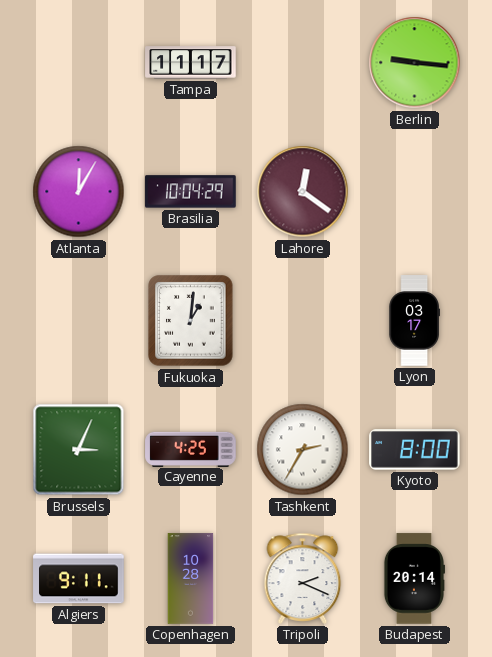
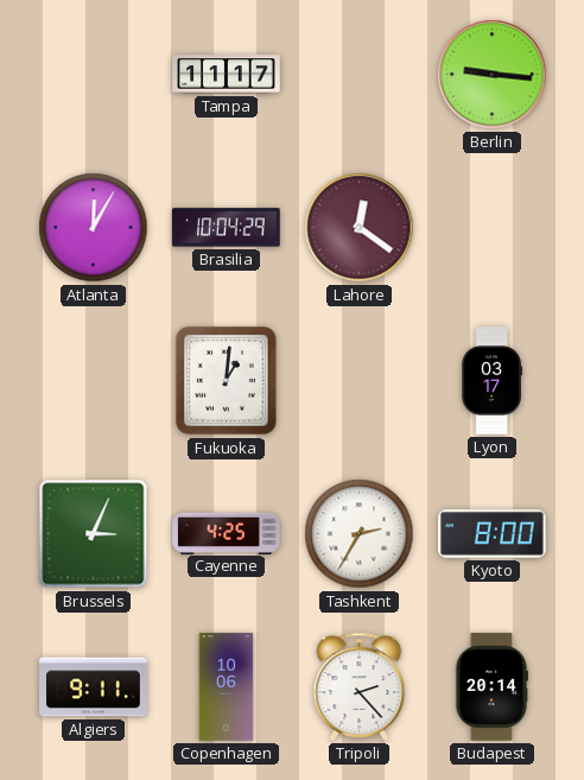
Copenhagen: 10:28 -> 10:06 (227, 687)
Tripoli: 2:19 -> 2:23 (360, 686)
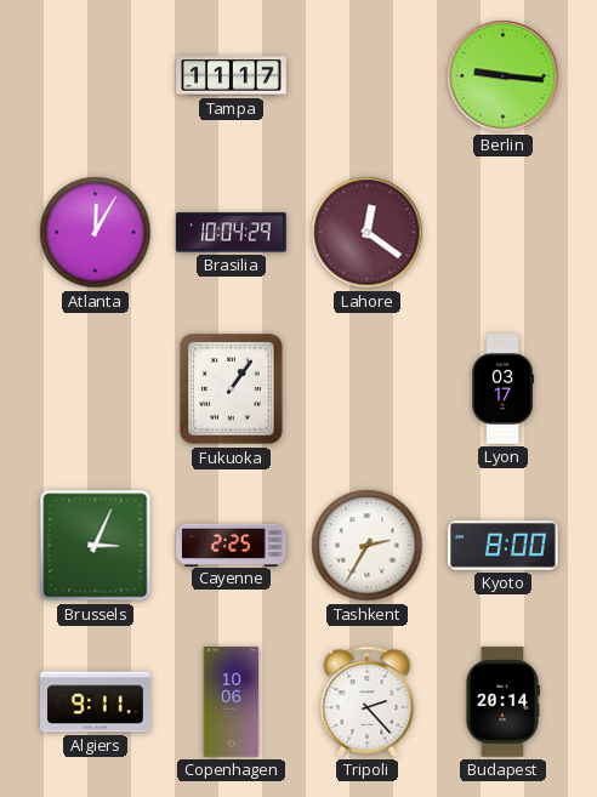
Fukuoka: 1:01 -> 1:06 (232, 389)
Cayenne: 4:25 -> 2:25 (232, 545)
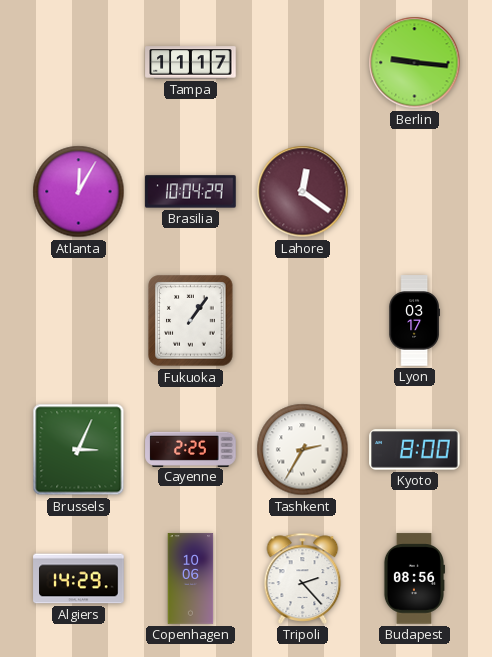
Algiers: 9:11 -> 14:29 (79, 579)
Budapest: 20:14 -> 08:56 (413, 579)
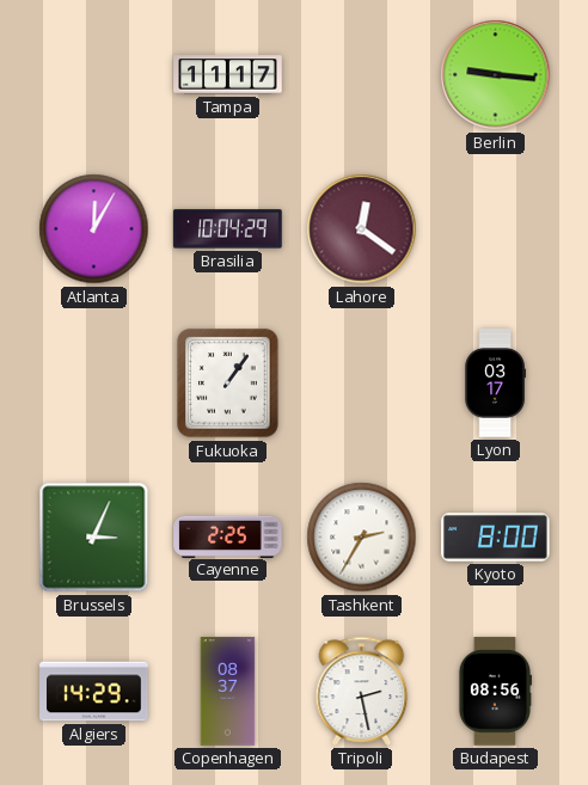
Copenhagen: 10:06 -> 08:37 (228, 692)
Tripoli: 2:23 -> 2:28 (362, 691)
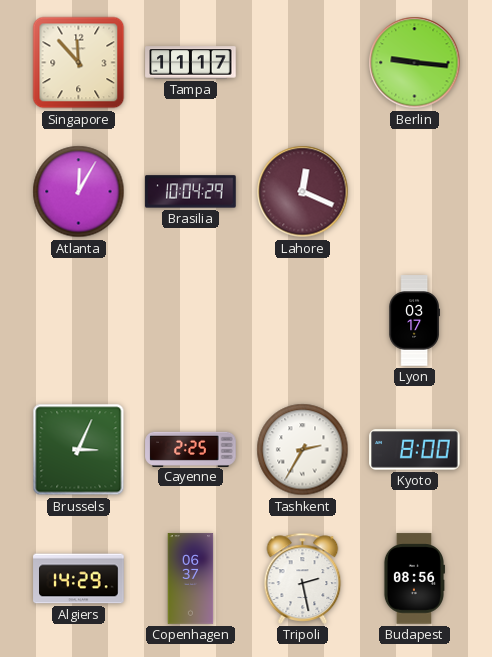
Singapore: none -> 11:53 (79, 63)
Lahore: 12:21 -> 12:19 (303, 192)
Fukuoka: 1:06 -> none (228, 384)
Copenhagen: 08:37 -> 06:37 (191, 579)
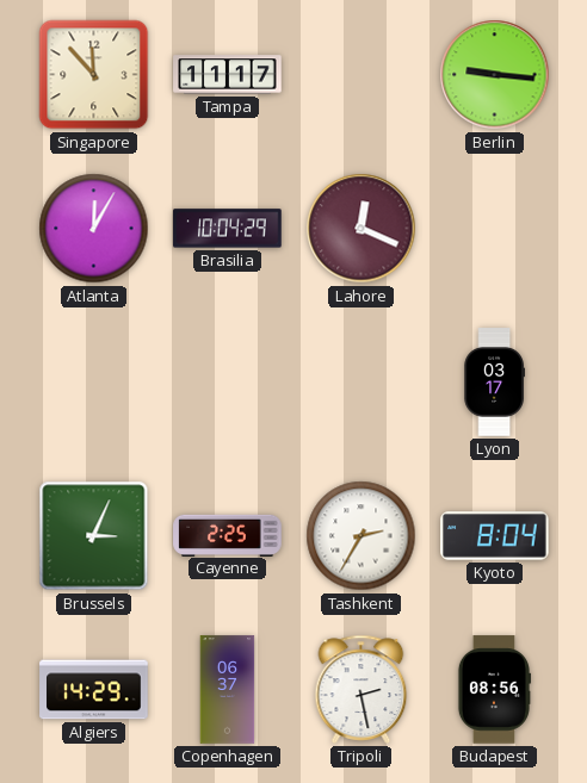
Kyoto: 8:00 -> 8:04 (495, 536)
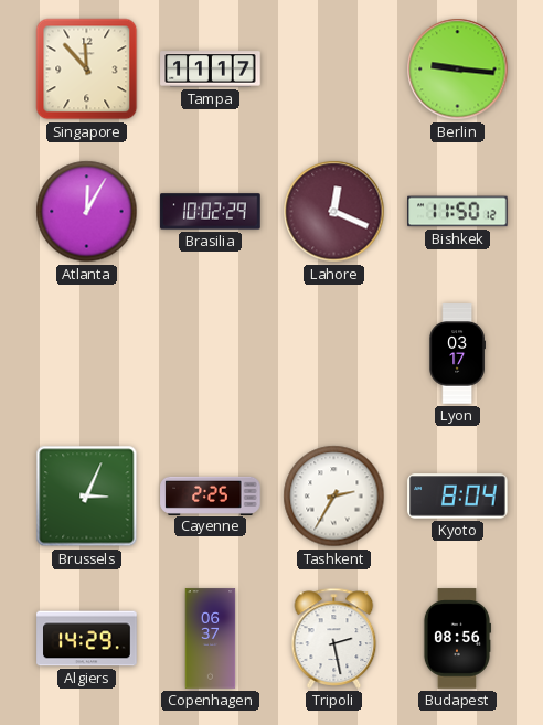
Brasilia: 10:04 -> 10:02 (211, 212)
Bishkek: none -> 11:50 (458, 212)
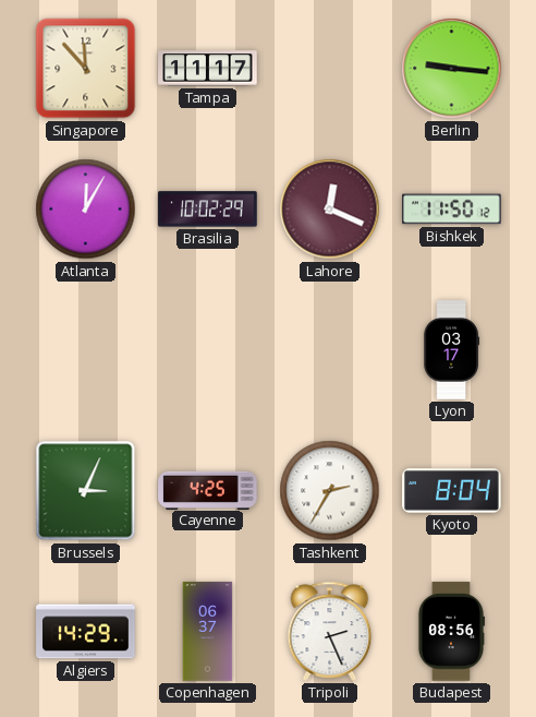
Cayenne: 2:25 -> 4:25 (208, 490)
Tripoli: 2:28 -> 2:26 (330, 631)
